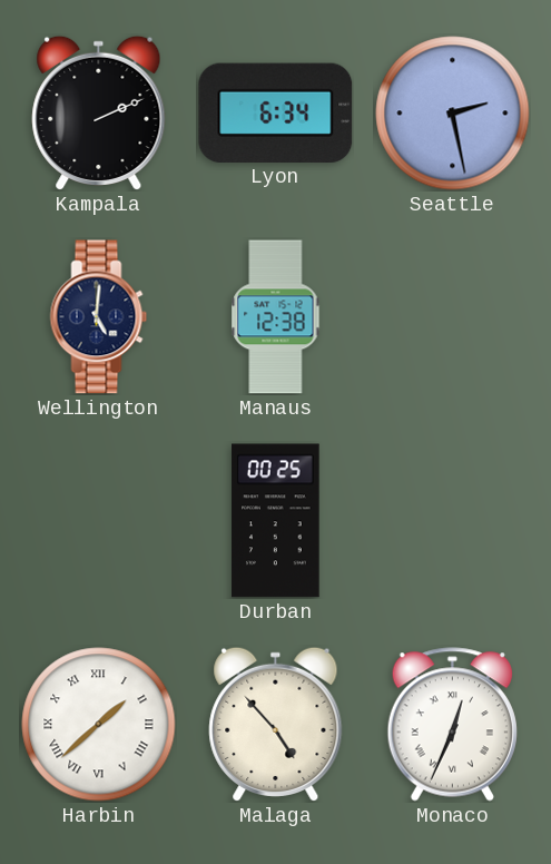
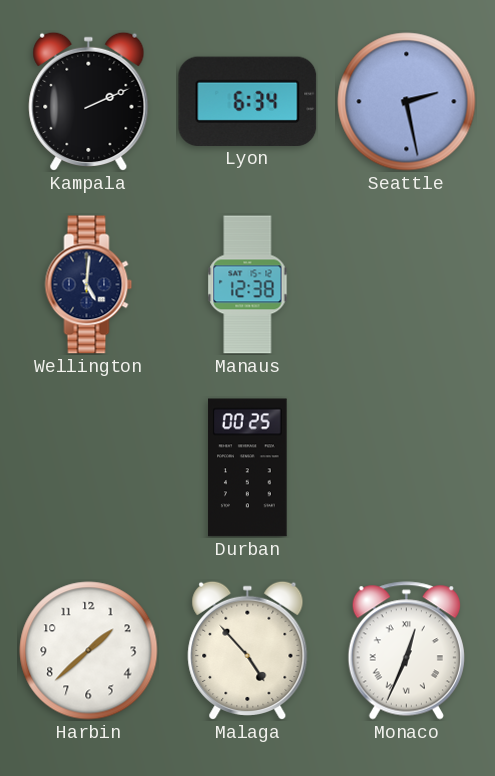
Harbin numerals: Roman -> Arabic (89, 651)
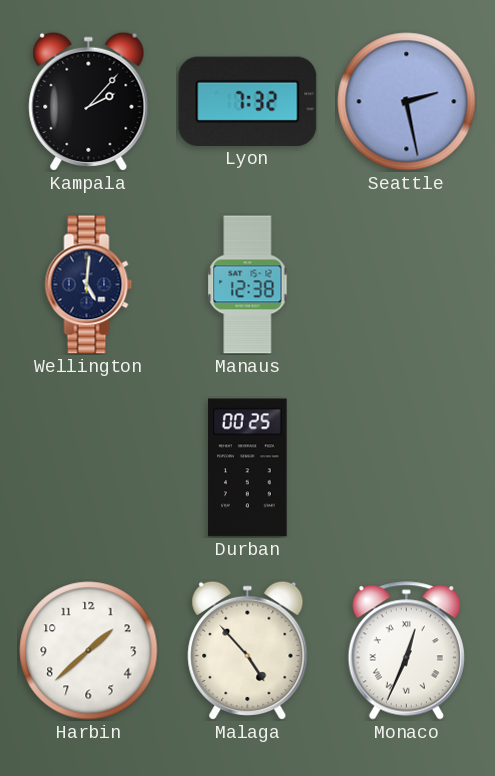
Kampala: 2:11 -> 2:07 (89, 101)
Lyon: 6:34 -> 7:32 (248, 101)
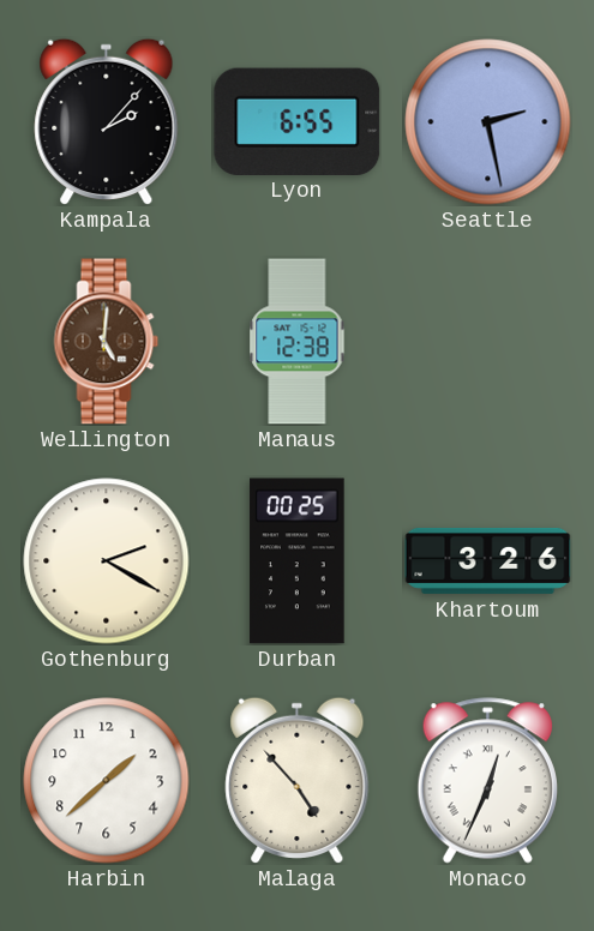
Lyon: 7:32 -> 6:55 (298, 121)
Wellington dial: navy -> brown (107, 342)
Gothenburg: none -> 2:20 (107, 561)
Khartoum: none -> 3:26 (488, 560)
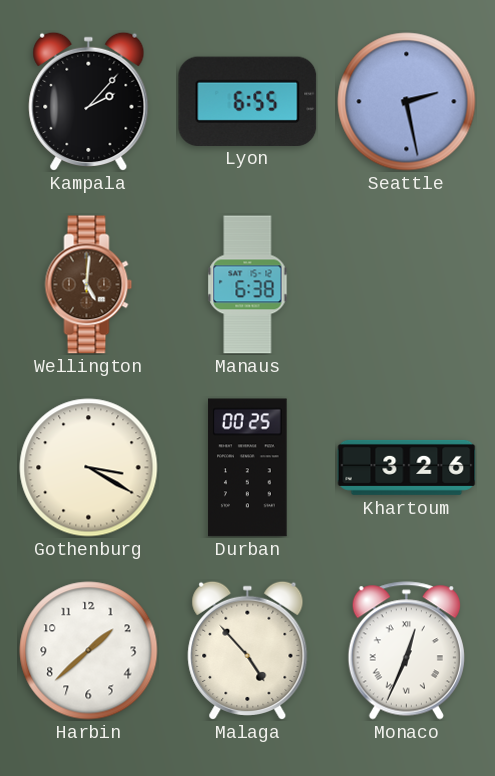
Manaus: 12:38 -> 6:38 (248, 285)
Gothenburg: 2:20 -> 3:20 (89, 468)
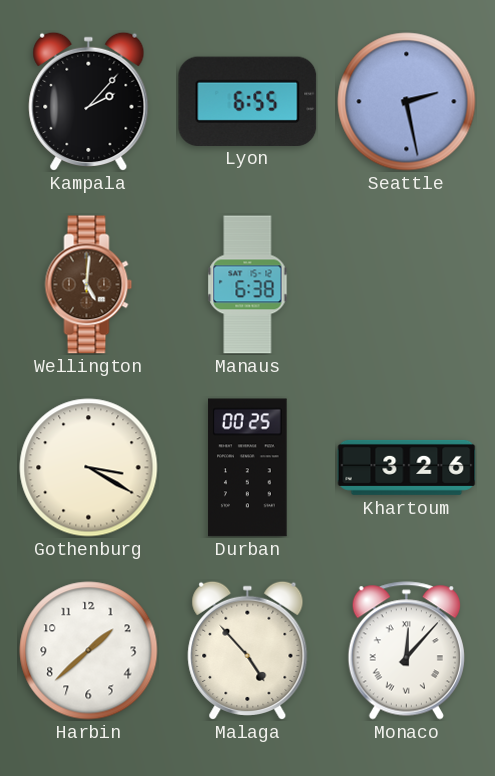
Monaco: 12:34 -> 12:07 (406, 651)
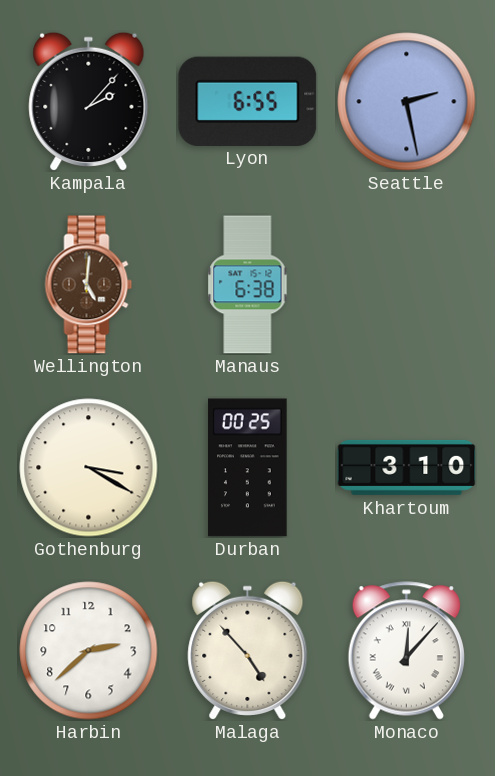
Khartoum: 3:26 -> 3:10 (407, 467)
Harbin: 1:38 -> 2:38 (89, 651)
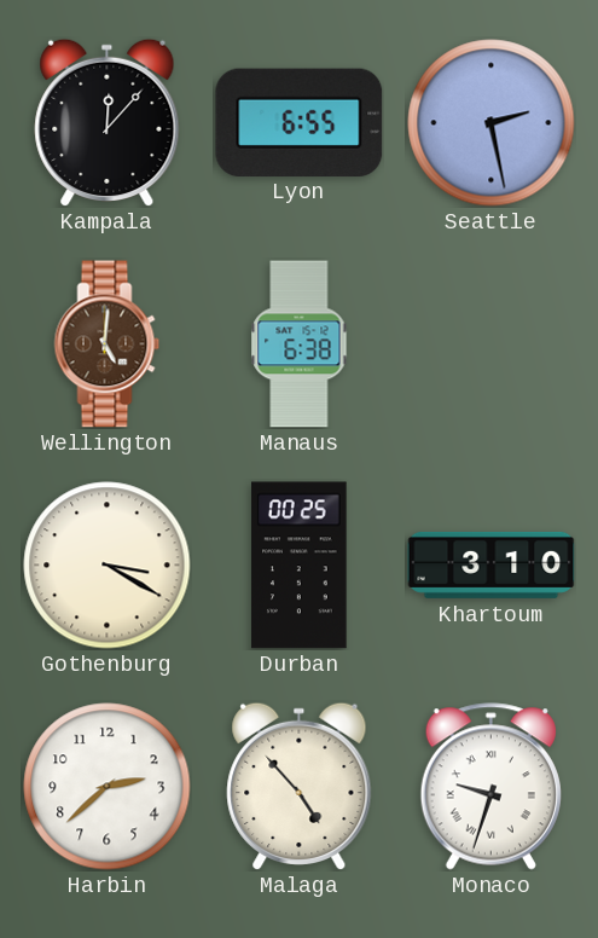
Kampala: 2:07 -> 12:07 (108, 122)
Monaco: 12:07 -> 9:33 (490, 787)
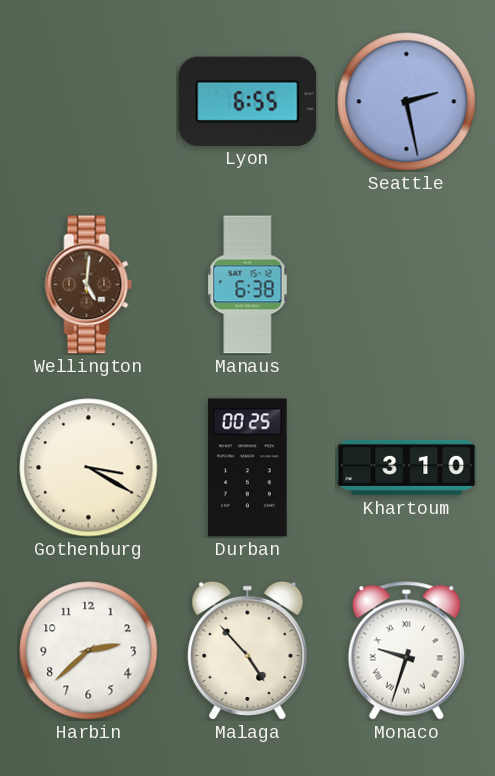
Kampala: 12:07 -> none (108, 122)
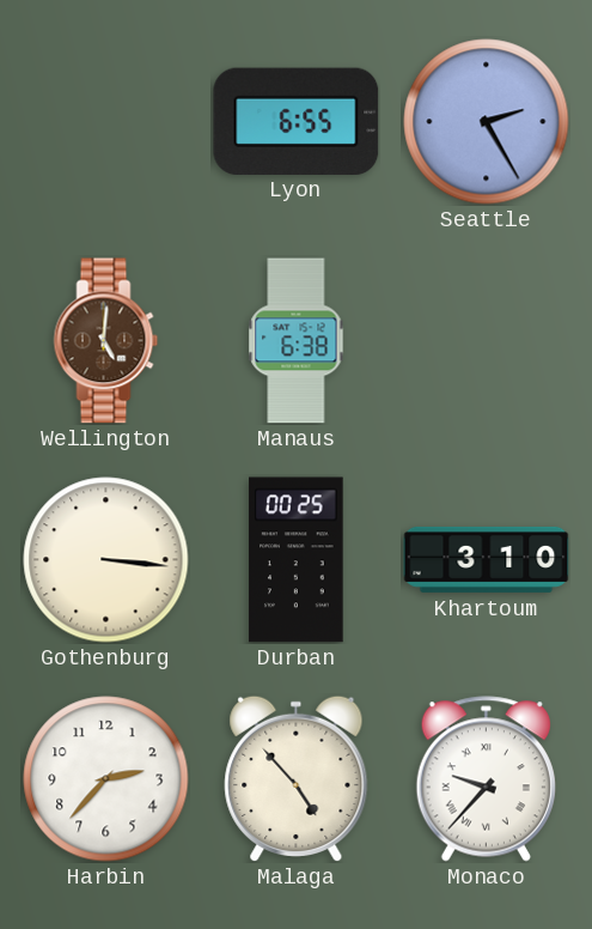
Seattle: 2:28 -> 2:25 (487, 122)
Gothenburg: 3:20 -> 3:16 (106, 560)
Harbin: 2:38 -> 2:37 (106, 779)
Monaco: 9:33 -> 9:37 (486, 779)
